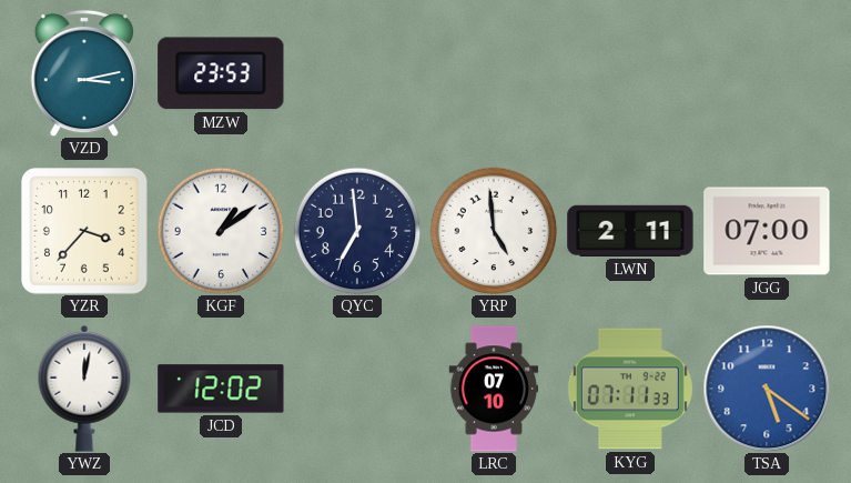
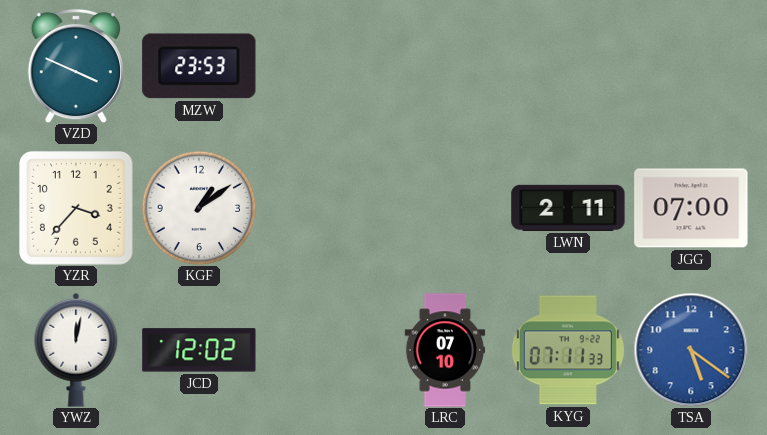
VZD: 3:13 -> 3:49 (76, 66)
QYC: 6:59 -> none (357, 231)
YRP: 4:59 -> none (494, 231)
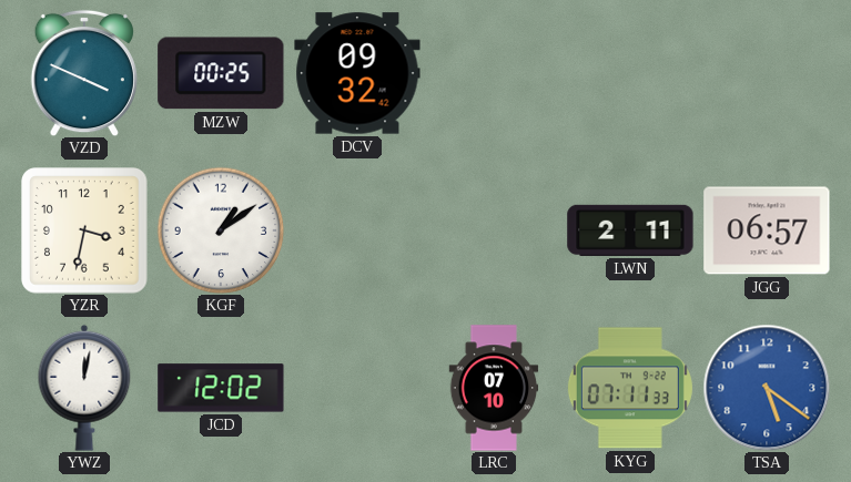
MZW: 23:53 -> 00:25 (221, 73)
DCV: none -> 09:32 (357, 73)
YZR: 3:37 -> 3:32 (84, 230)
JGG: 07:00 -> 06:57 (767, 230)
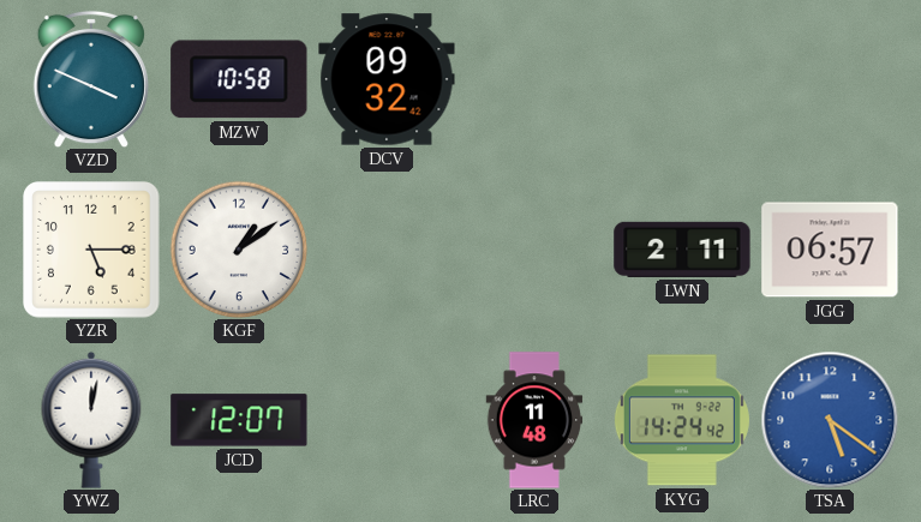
MZW: 00:25 -> 10:58 (239, 79)
YZR: 3:32 -> 5:15 (91, 250)
JCD: 12:02 -> 12:07 (239, 420)
LRC: 07:10 -> 11:48 (534, 420)
KYG: 07:11 -> 14:24 (682, 420)
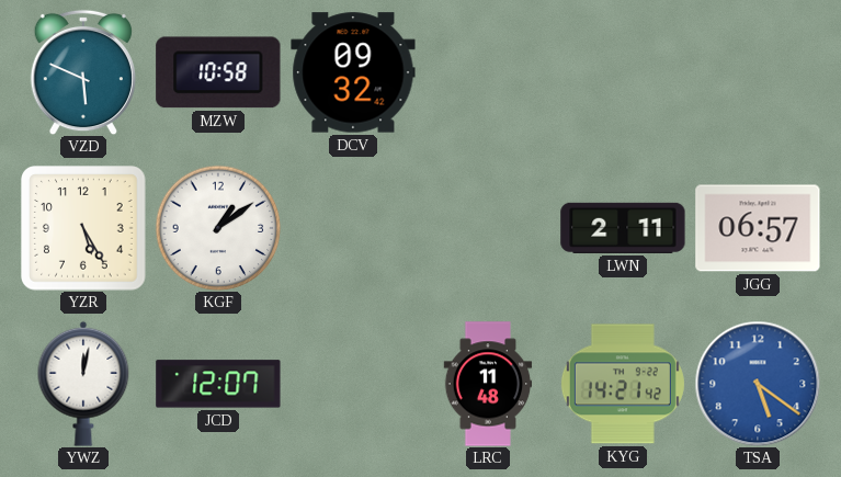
VZD: 3:49 -> 5:49 (83, 72)
YZR: 5:15 -> 5:25 (83, 228)
KYG: 14:24 -> 14:21 (623, 384)
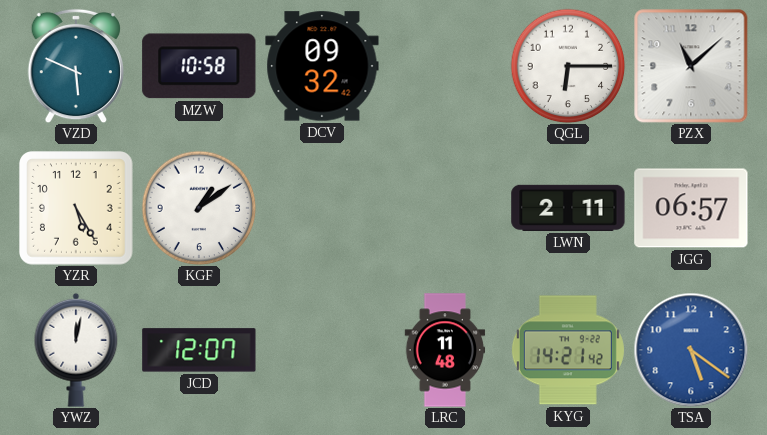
QGL: none -> 6:15 (568, 66)
PZX: none -> 11:08 (691, 66)
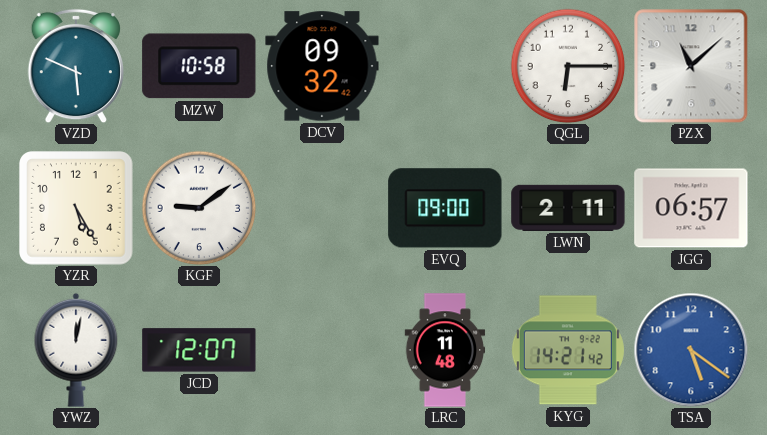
KGF: 1:09 -> 9:09 (199, 208)
EVQ: none -> 09:00 (445, 208)
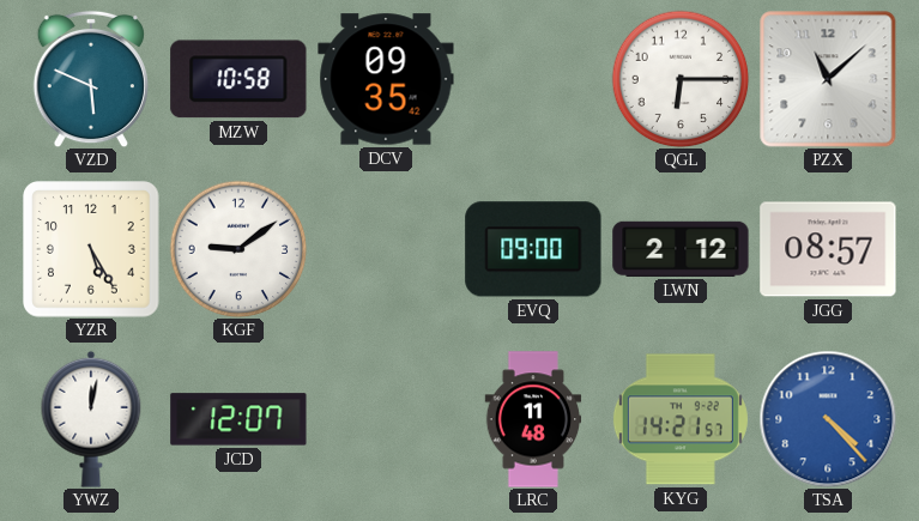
DCV: 09:32 -> 09:35 (386, 79)
LWN: 2:11 -> 2:12 (681, 249)
JGG: 06:57 -> 08:57 (828, 249)
KYG: 14:21:42 -> 14:21:57 (681, 419)
TSA: 5:21 -> 4:23 (828, 419)
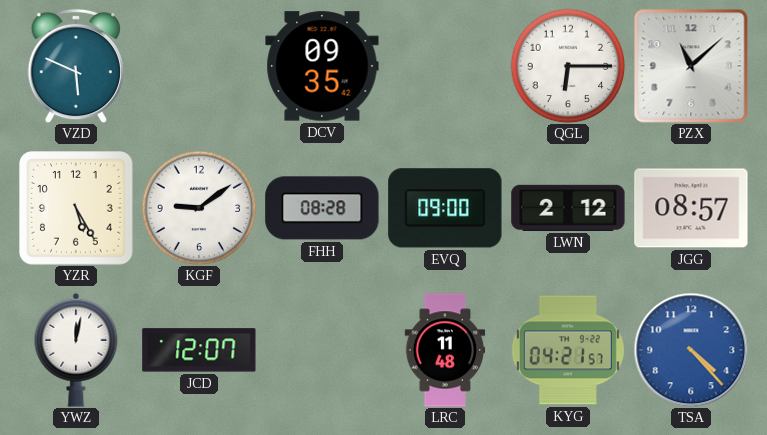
MZW: 10:58 -> none (238, 79)
FHH: none -> 08:28 (322, 208)
KYG: 14:21 -> 04:21 (568, 350)
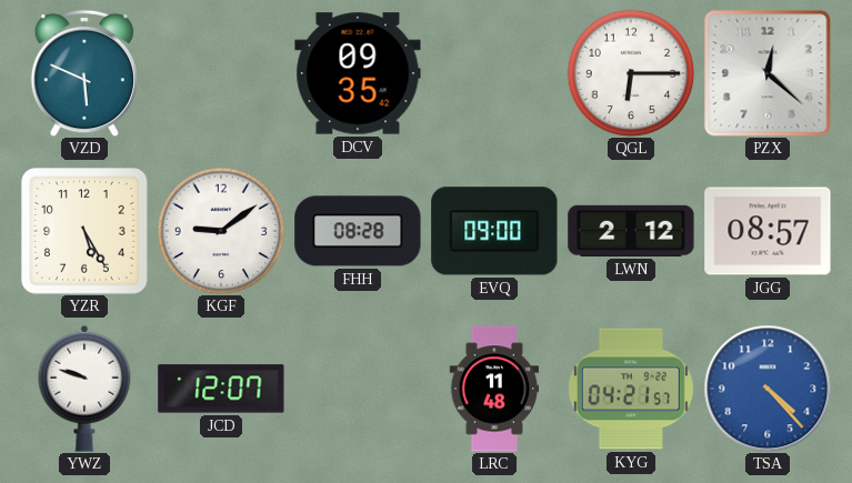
PZX: 11:08 -> 12:22 (768, 73)
YWZ: 12:02 -> 9:48 (84, 389)
